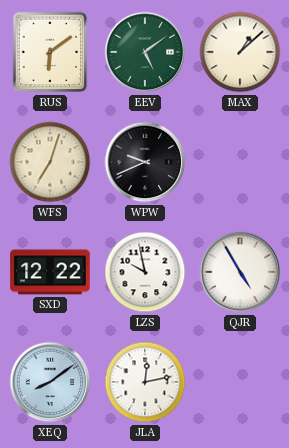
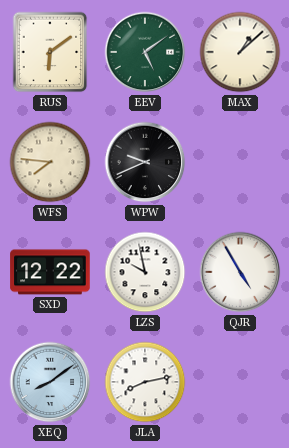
WFS: 7:03 -> 7:46 (50, 162)
JLA: 12:13 -> 8:13 (145, 382)
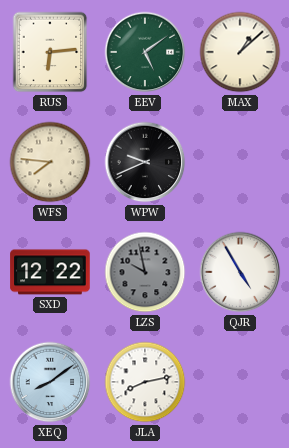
RUS: 6:09 -> 6:14 (50, 52)
LZS dial: white -> grey (145, 272)
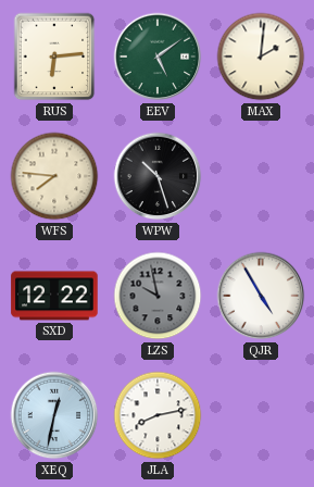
MAX: 1:08 -> 2:01 (261, 57)
WPW: 9:41 -> 10:27 (158, 176)
XEQ: 8:09 -> 12:32 (54, 415)
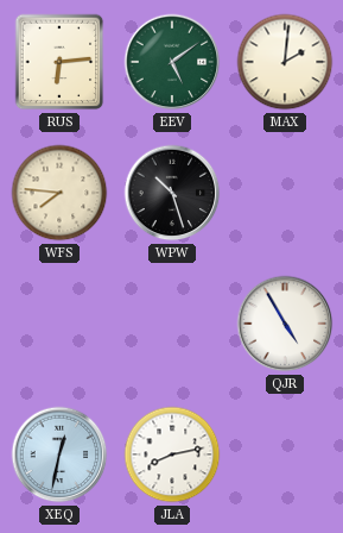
SXD: 12:22 -> none (54, 296)
LZS: 9:58 -> none (158, 296)
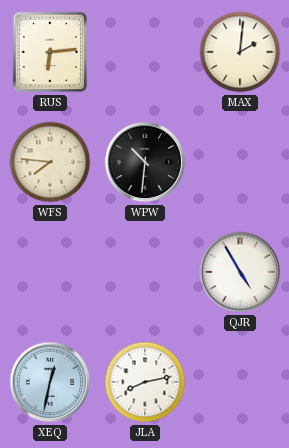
EEV: 5:09 -> none (172, 62)
WPW: 10:27 -> 10:31 (145, 162)
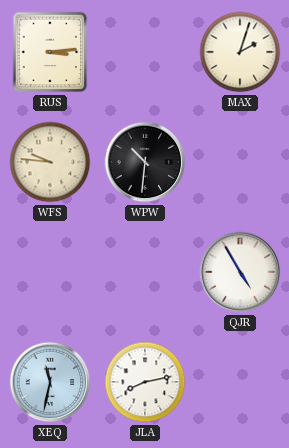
RUS: 6:14 -> 3:14 (50, 52)
MAX: 2:01 -> 2:03 (240, 52)
WFS: 7:46 -> 9:46 (50, 162)
XEQ: 12:32 -> 11:32 (50, 382)
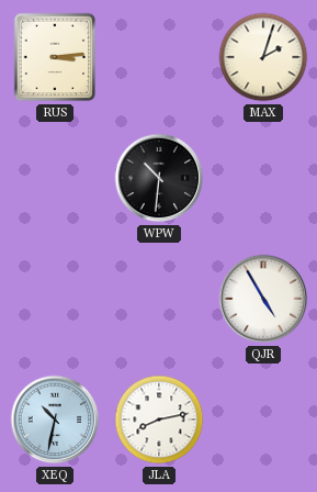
WFS: 9:46 -> none (50, 162)
XEQ: 11:32 -> 10:32 (55, 420)
